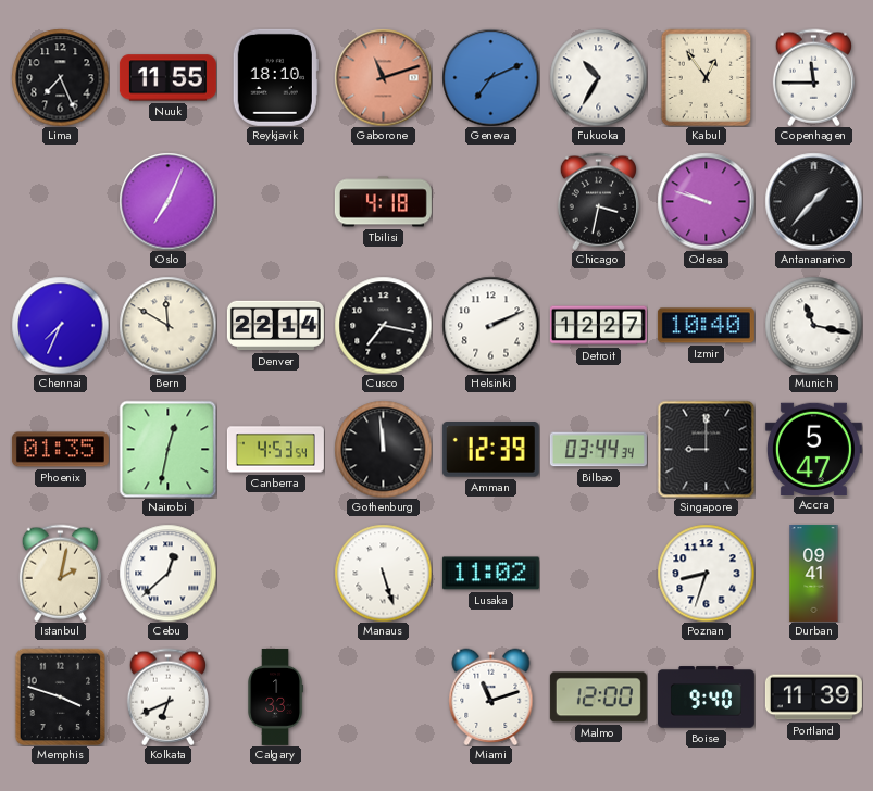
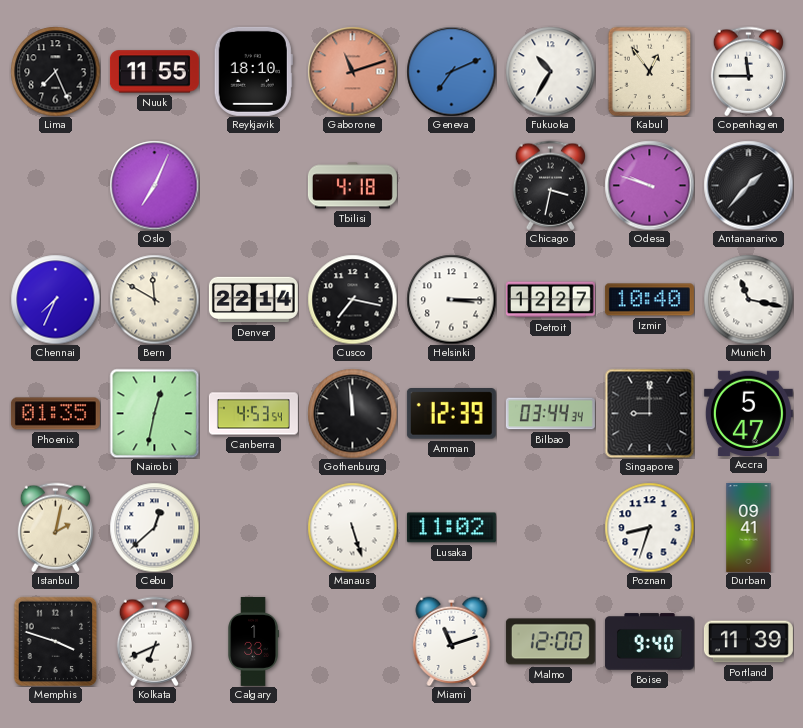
Helsinki: 2:11 -> 3:15 (451, 299)
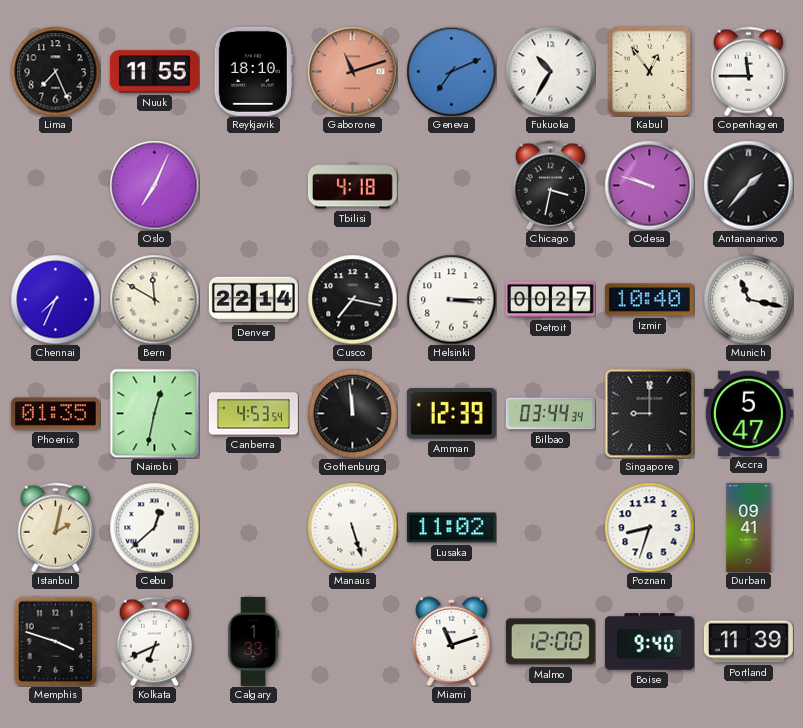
Detroit: 12:27 -> 00:27 (550, 300)
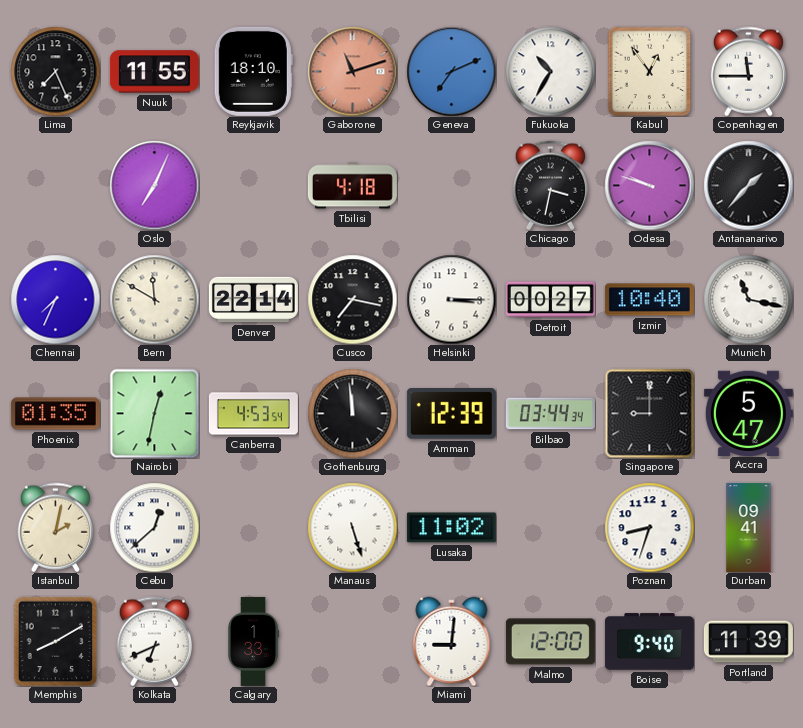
Memphis: 3:48 -> 8:10 (56, 641)
Miami: 11:12 -> 9:01 (452, 641)
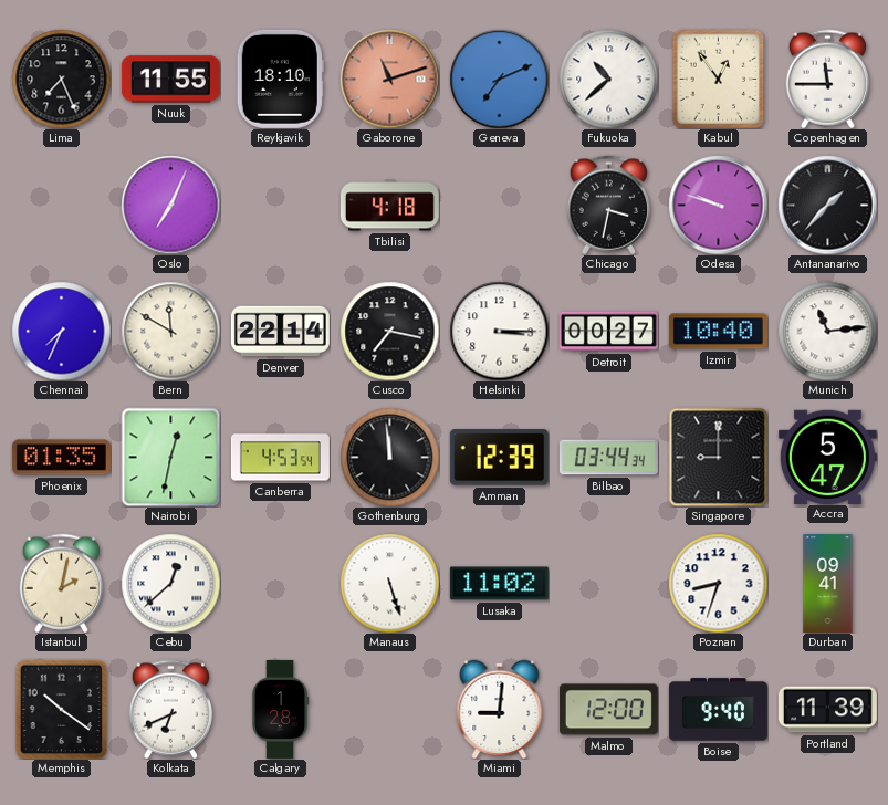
Fukuoka: 10:35 -> 10:38 (608, 79)
Munich: 11:17 -> 11:14 (827, 331)
Memphis: 8:10 -> 10:21 (62, 709)
Calgary: 1:33 -> 1:28 (281, 709)
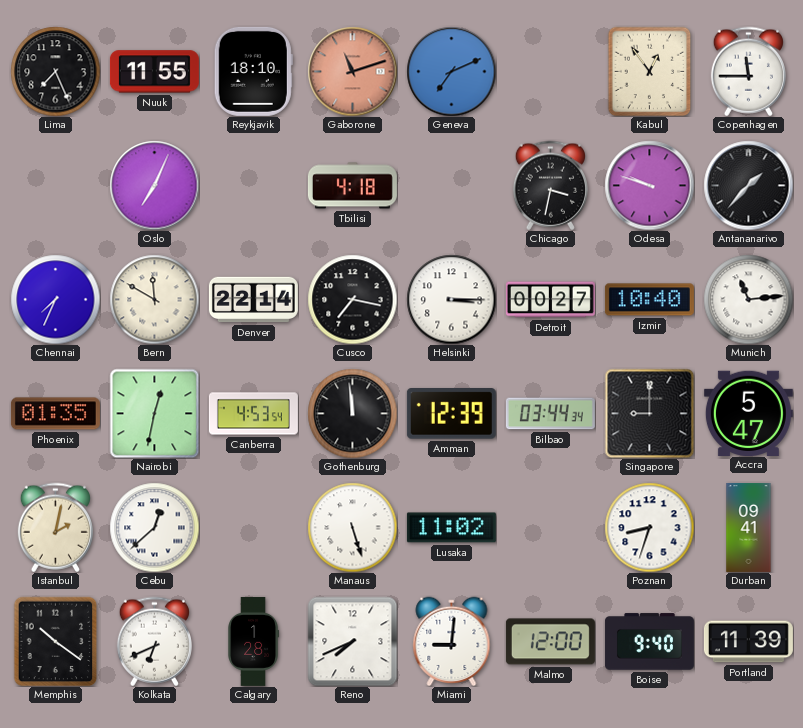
Fukuoka: 10:38 -> none (608, 79)
Reno: none -> 7:41 (352, 641)
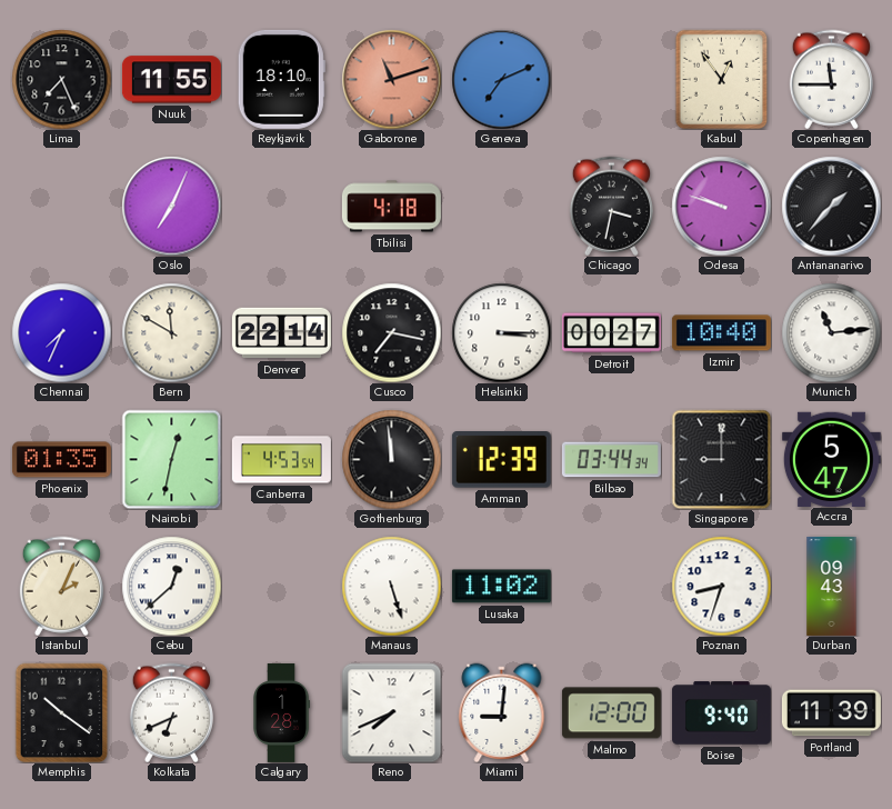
Istanbul: 2:02 -> 2:04 (61, 586)
Durban: 09:41 -> 09:43 (832, 586)
